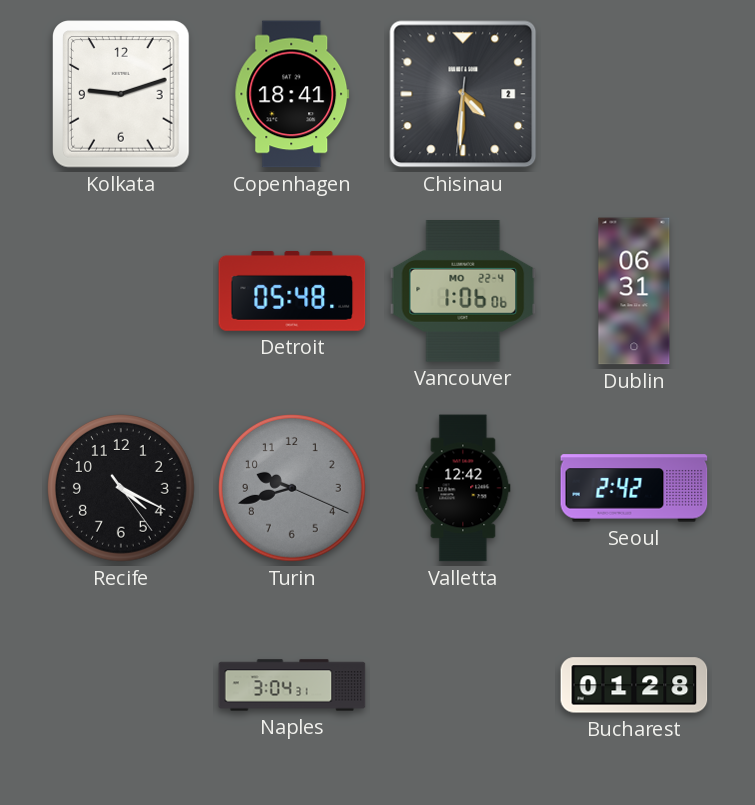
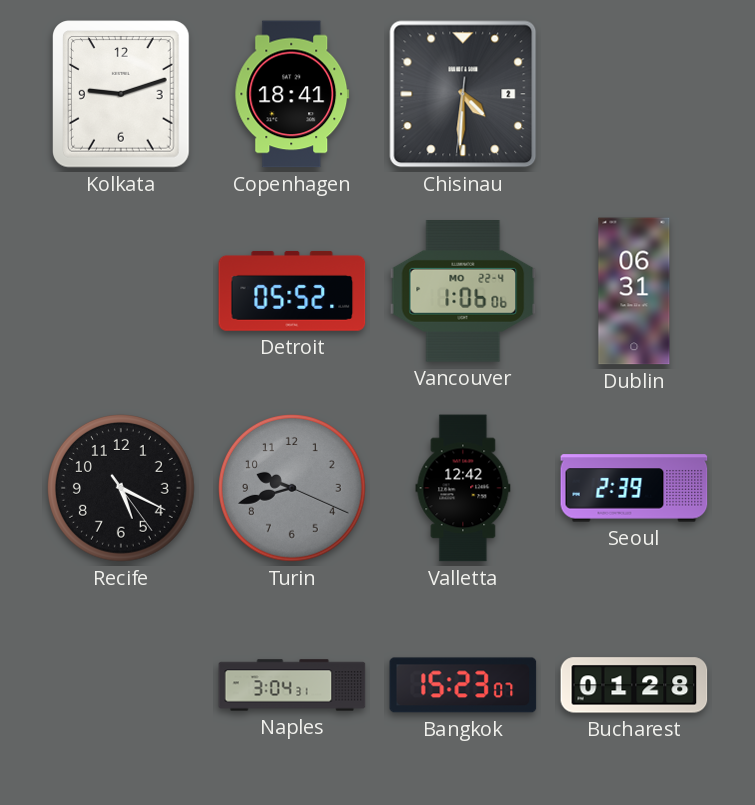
Detroit: 05:48 -> 05:52 (292, 291)
Recife: 4:19 -> 5:19 (122, 489)
Seoul: 2:42 -> 2:39 (634, 488)
Bangkok: none -> 15:23 (463, 685)
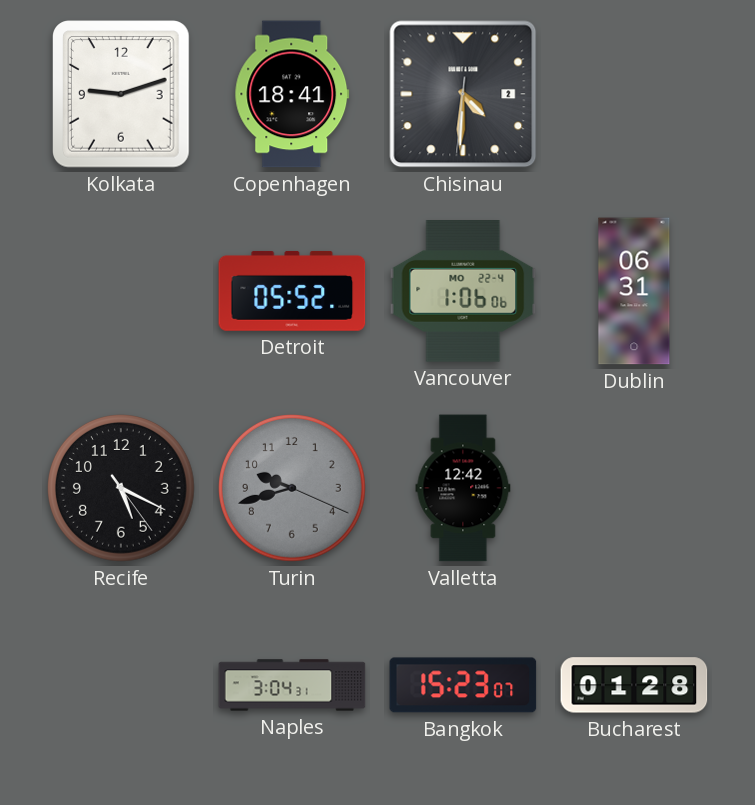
Seoul: 2:39 -> none (634, 488)
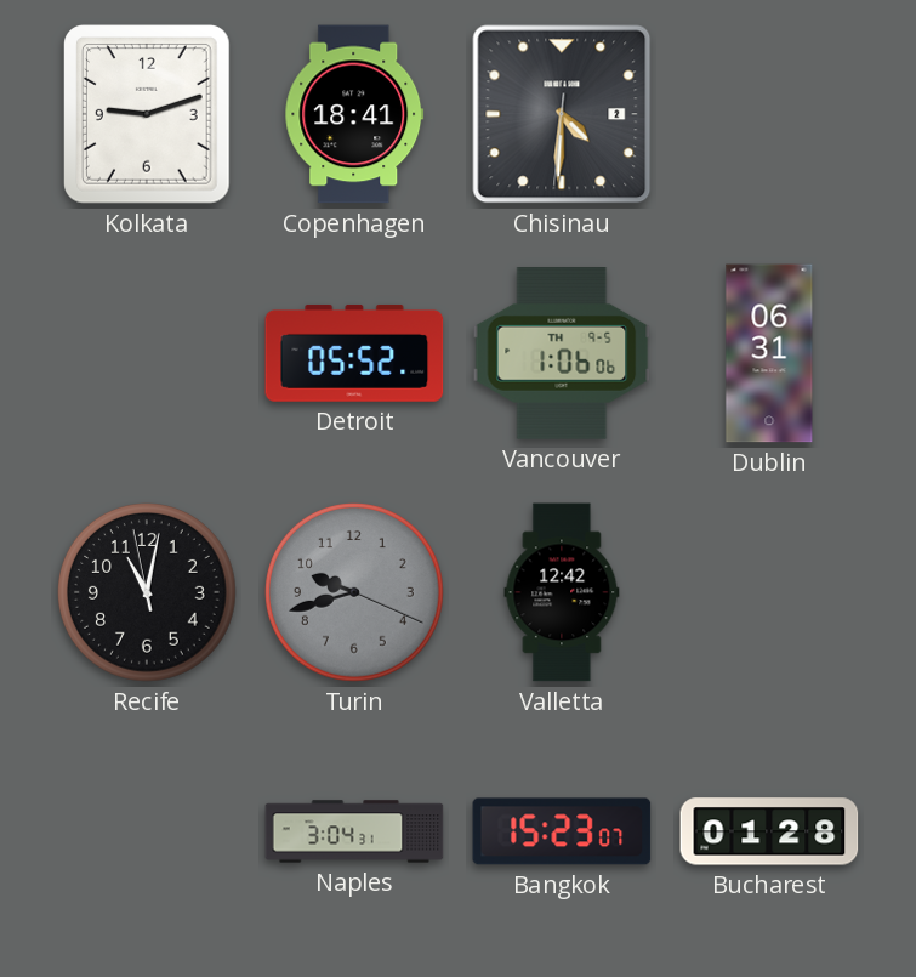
Vancouver date: MO 22-4 -> TH 9-5 (562, 354)
Recife: 5:19 -> 11:01 (148, 593)
